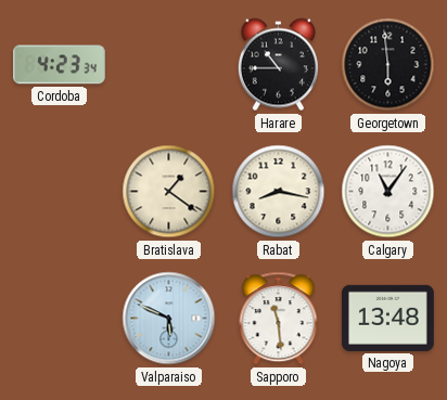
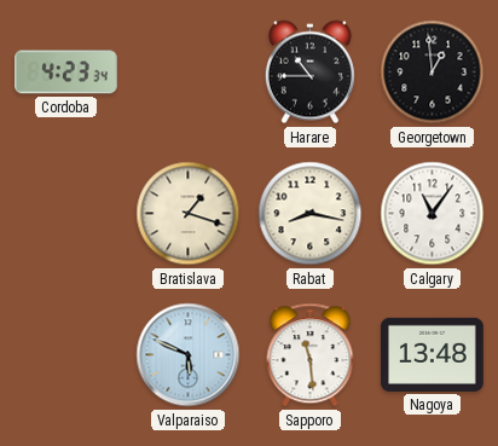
Georgetown: 5:59 -> 12:59 (433, 73)
Bratislava: 1:21 -> 1:18 (189, 214)
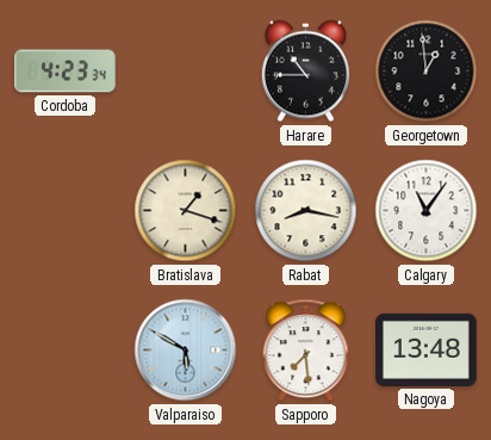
Valparaiso: 5:49 -> 5:50 (186, 351)
Sapporo: 11:29 -> 7:29 (306, 351)
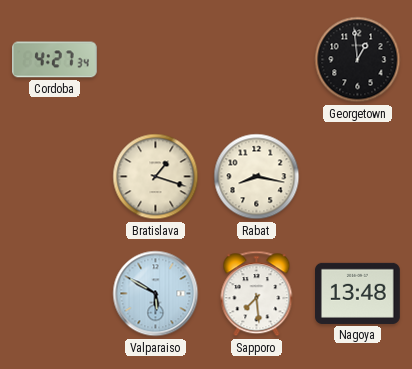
Cordoba: 4:23 -> 4:27 (55, 60)
Harare: 10:45 -> none (305, 72)
Calgary: 11:06 -> none (427, 211)
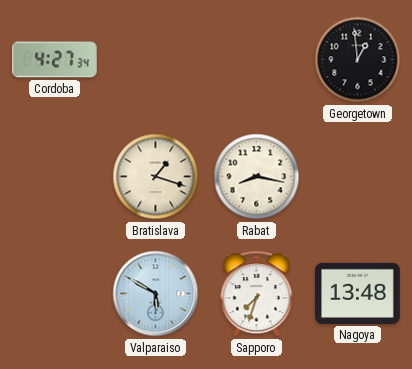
Sapporo: 7:29 -> 7:33 (257, 294)
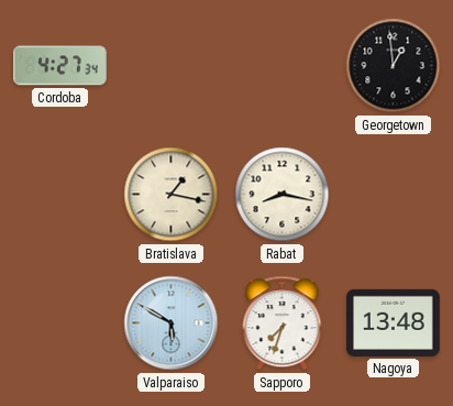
Bratislava: 1:18 -> 1:17 (172, 195)
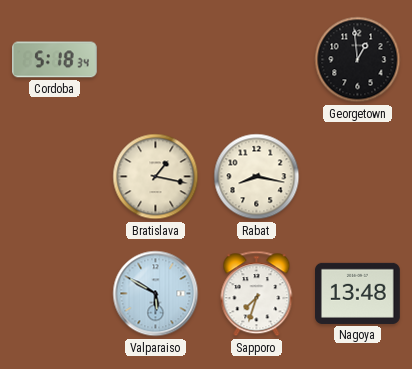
Cordoba: 4:27 -> 5:18 (55, 60)
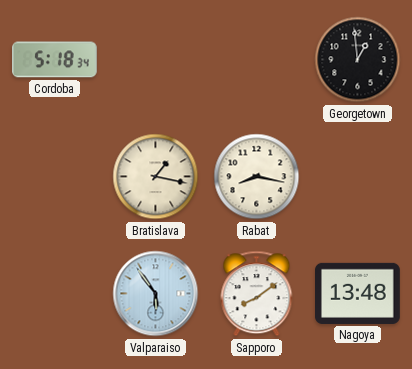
Valparaiso: 5:50 -> 5:54 (156, 294)
Sapporo: 7:33 -> 8:09 (257, 294)
